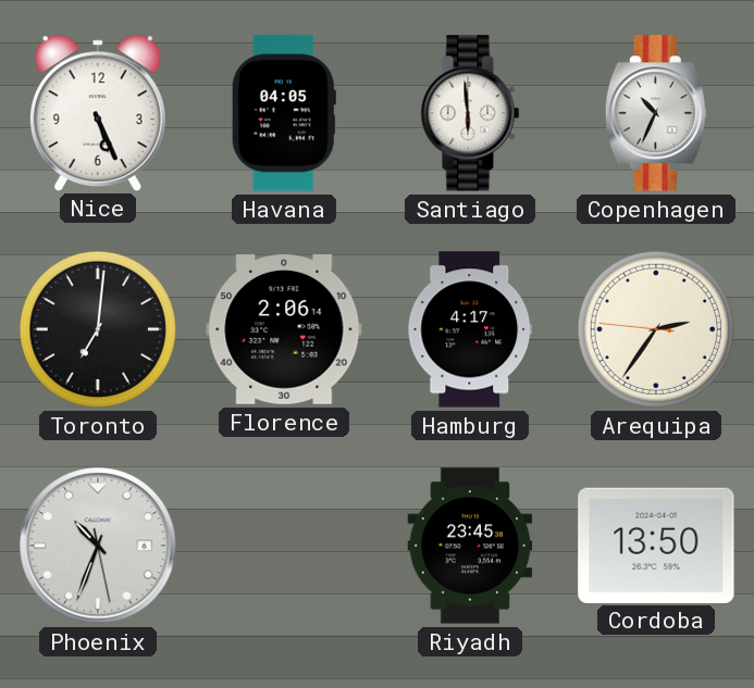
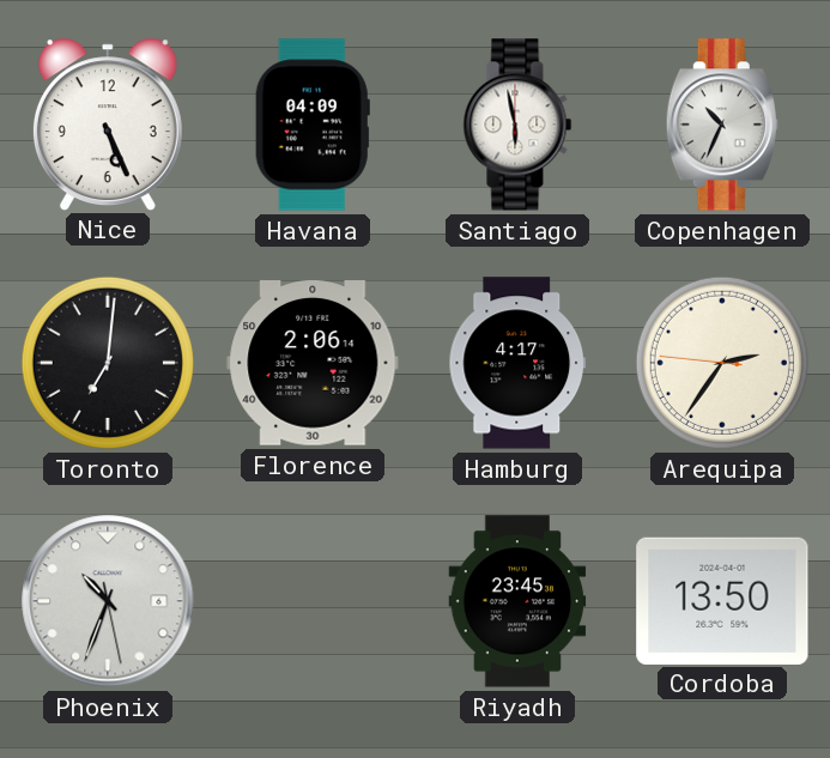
Havana: 04:05 -> 04:09 (313, 125)
Santiago: 5:59 -> 5:58 (517, 125)
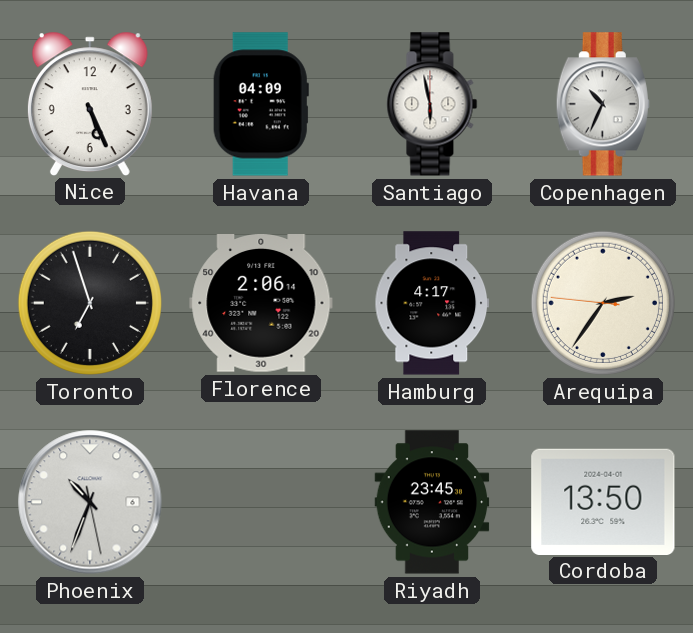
Toronto: 7:01 -> 6:57 (90, 303)
